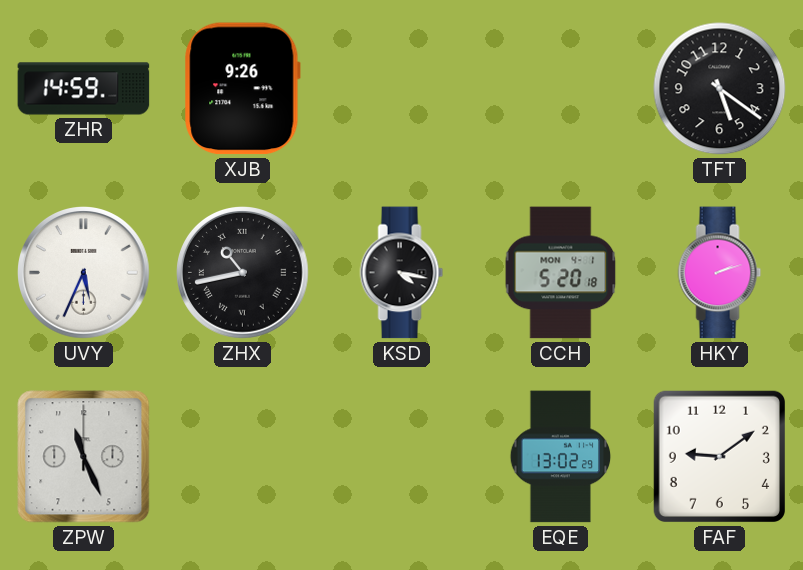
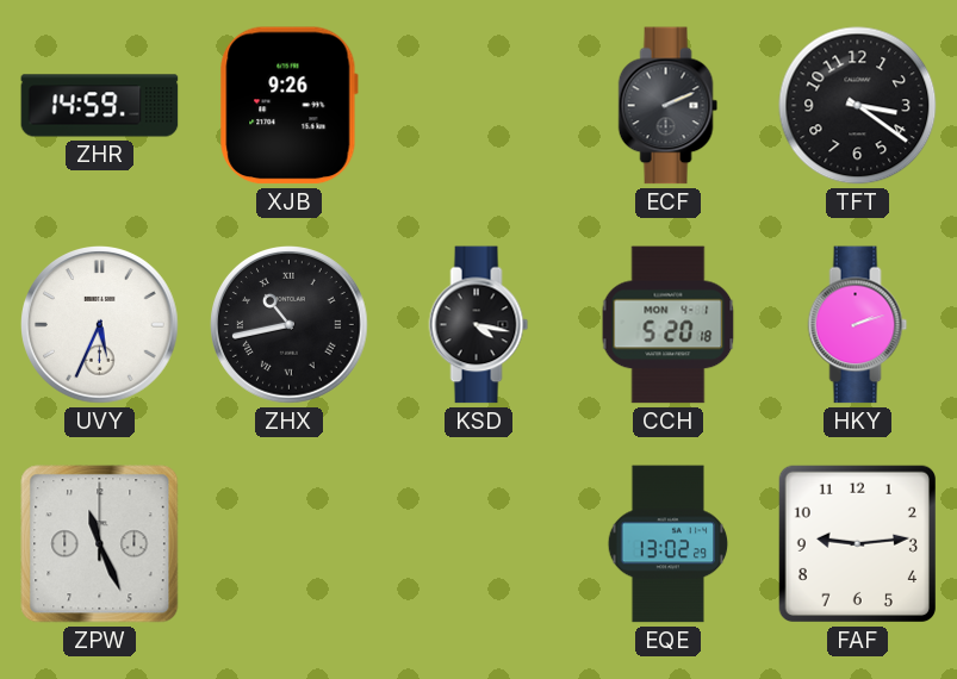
ECF: none -> 2:11 (669, 106)
TFT: 5:21 -> 3:21 (858, 106)
FAF: 9:09 -> 9:14 (857, 543)
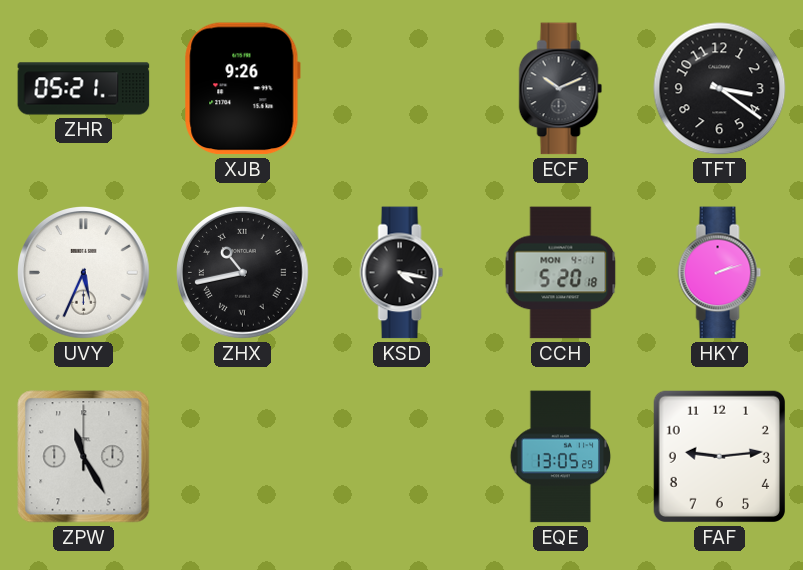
ZHR: 14:59 -> 05:21 (84, 89)
ECF: 2:11 -> 10:11 (561, 89)
ZPW: 11:26 -> 11:25 (84, 457)
EQE: 13:02 -> 13:05 (561, 457)
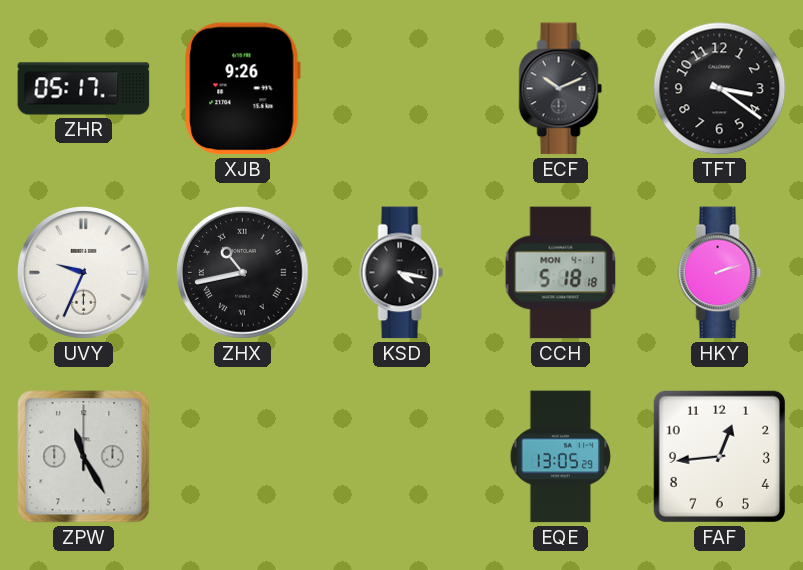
ZHR: 05:21 -> 05:17 (84, 89)
UVY: 5:34 -> 9:34 (84, 273)
CCH: 5:20 -> 5:18 (561, 273)
FAF: 9:14 -> 12:44 (719, 456)
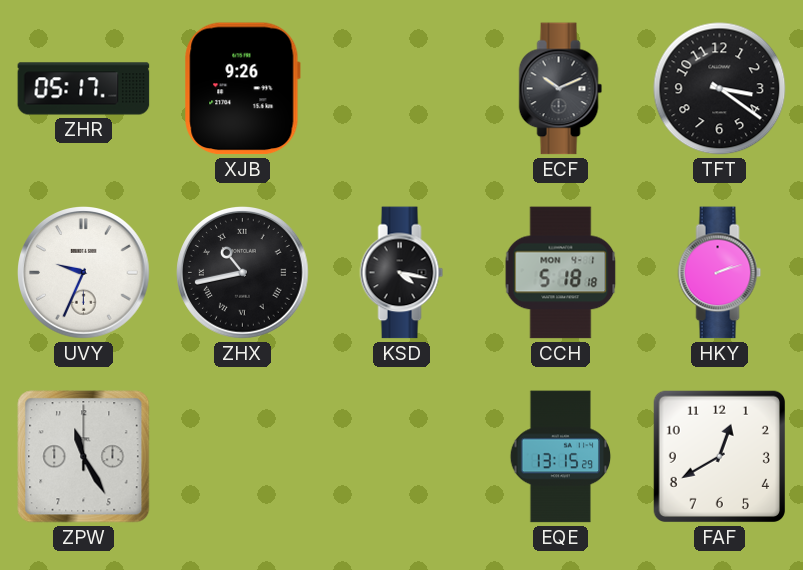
EQE: 13:05 -> 13:15 (561, 457)
FAF: 12:44 -> 12:40 (719, 456)
